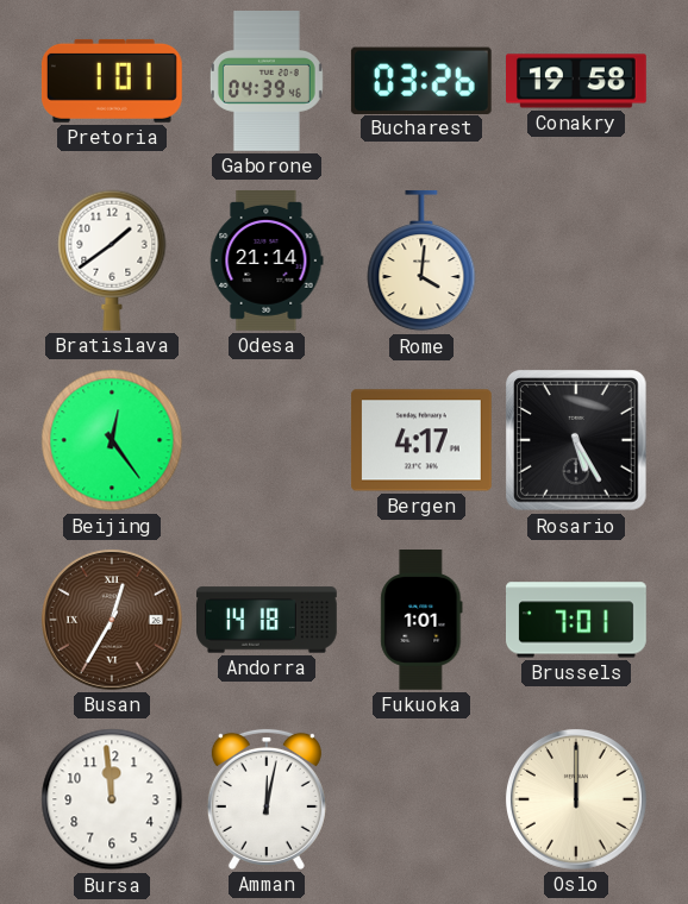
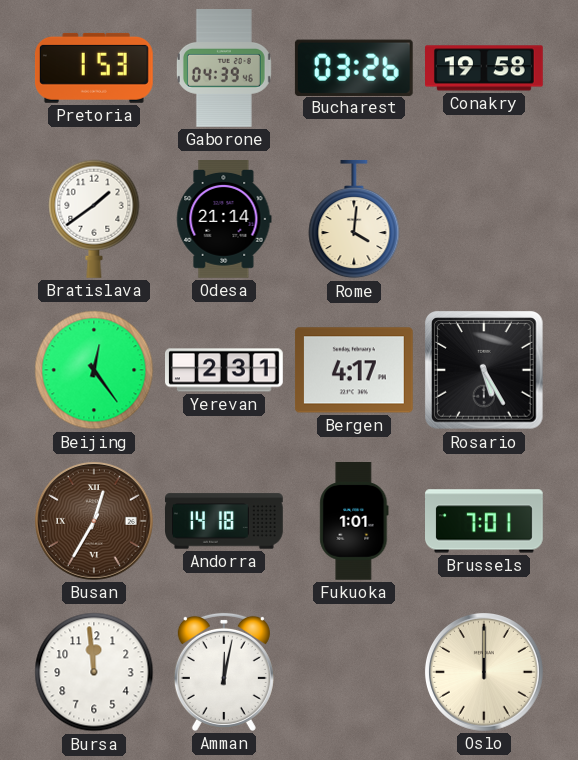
Pretoria: 1:01 -> 1:53 (94, 68)
Yerevan: none -> 2:31 (225, 370)
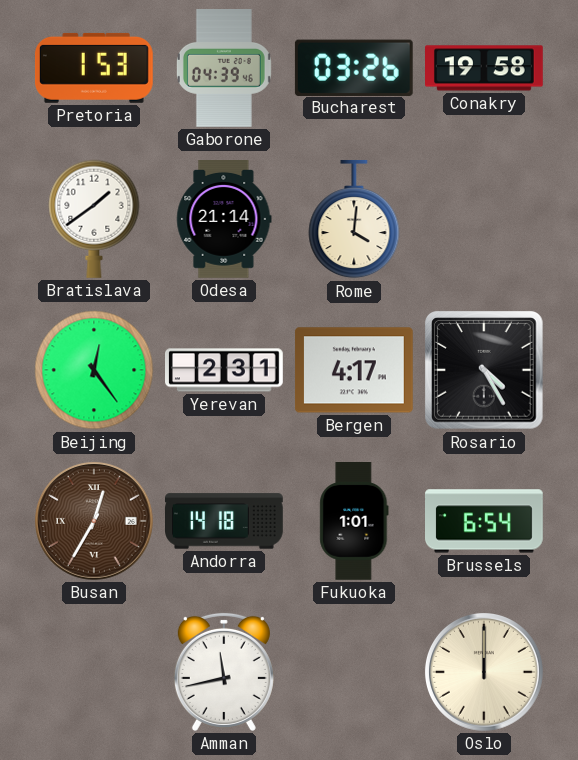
Rosario: 5:25 -> 4:25 (485, 371)
Brussels: 7:01 -> 6:54 (485, 521)
Bursa: 11:59 -> none (94, 672)
Amman: 12:02 -> 11:43 (224, 672)
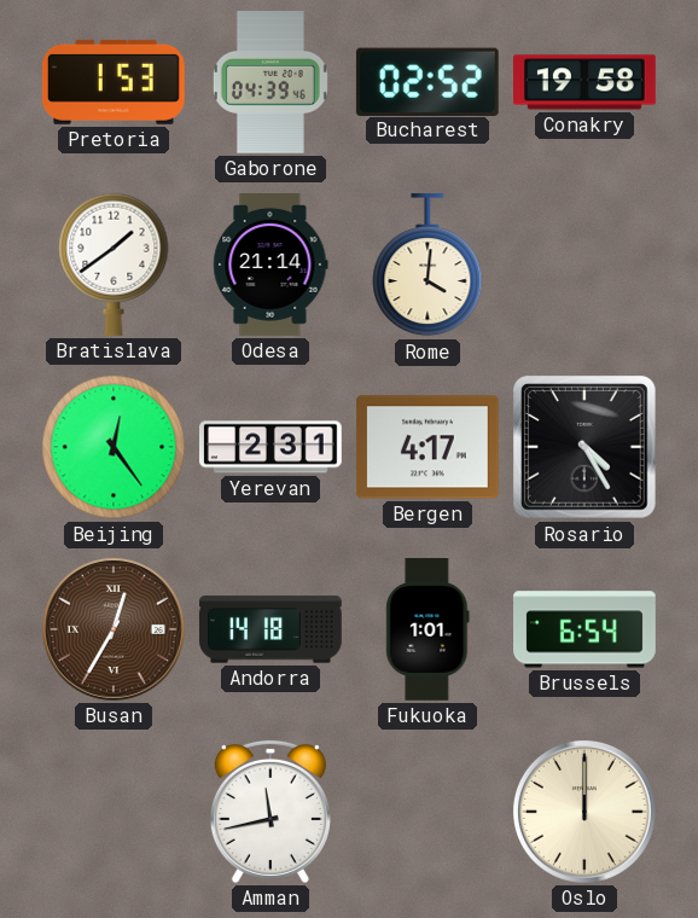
Bucharest: 03:26 -> 02:52 (427, 81)
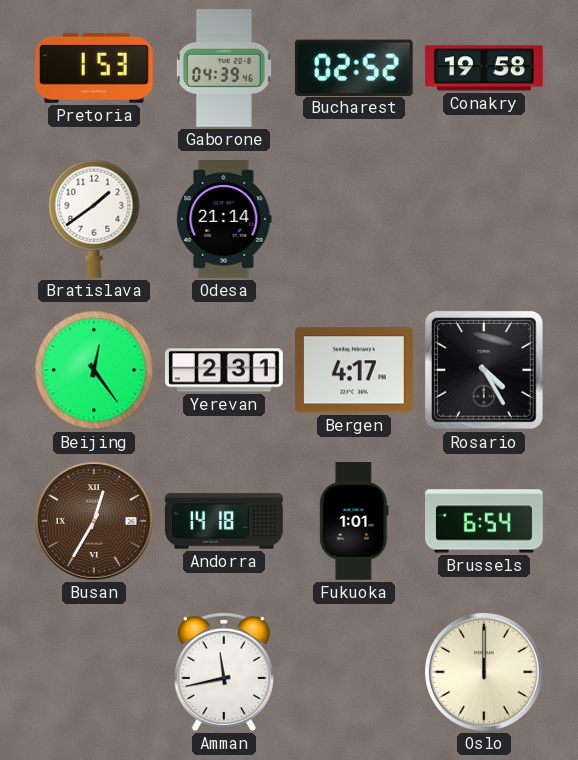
Rome: 4:01 -> none (427, 265)
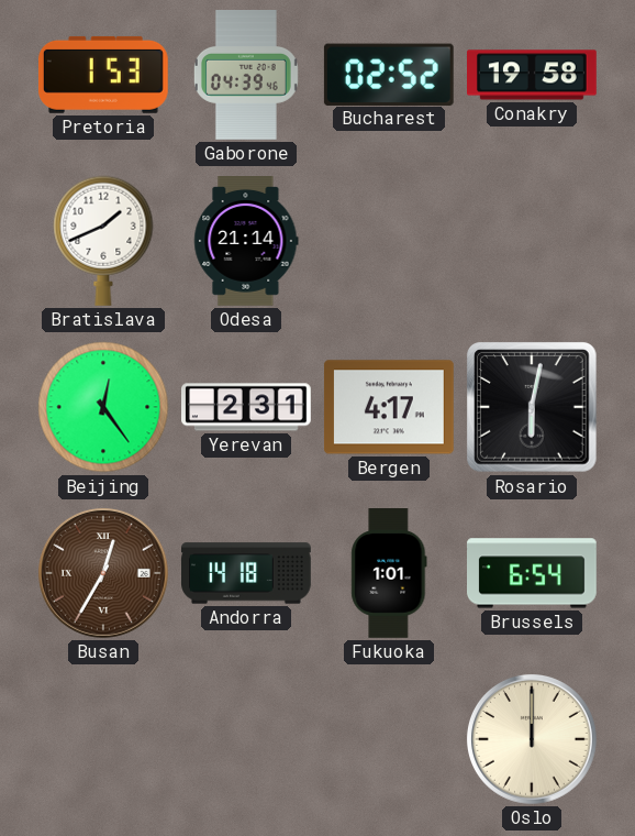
Bratislava: 1:39 -> 1:41 (103, 241)
Rosario: 4:25 -> 6:02 (533, 408)
Amman: 11:43 -> none (224, 672)
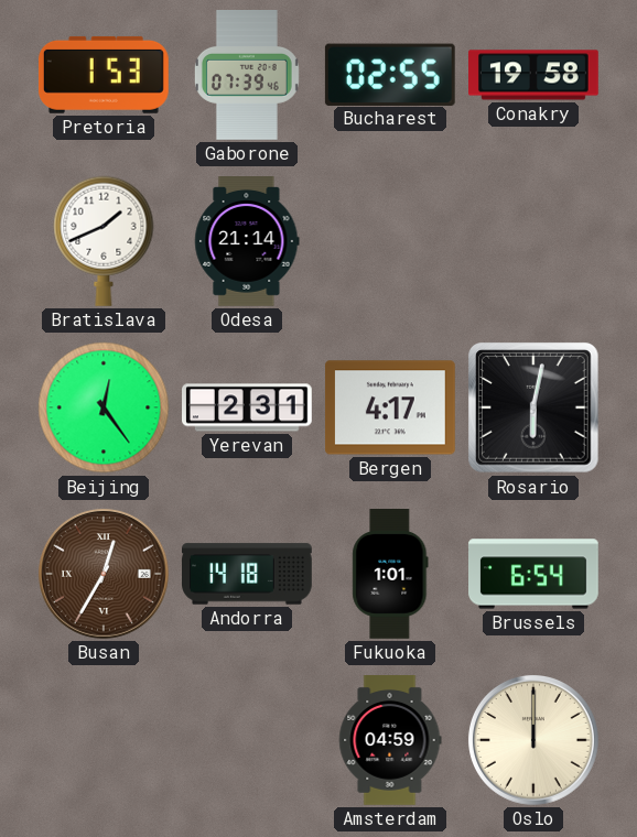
Gaborone: 04:39 -> 07:39 (247, 76)
Bucharest: 02:52 -> 02:55 (390, 74)
Amsterdam: none -> 04:59 (390, 741)
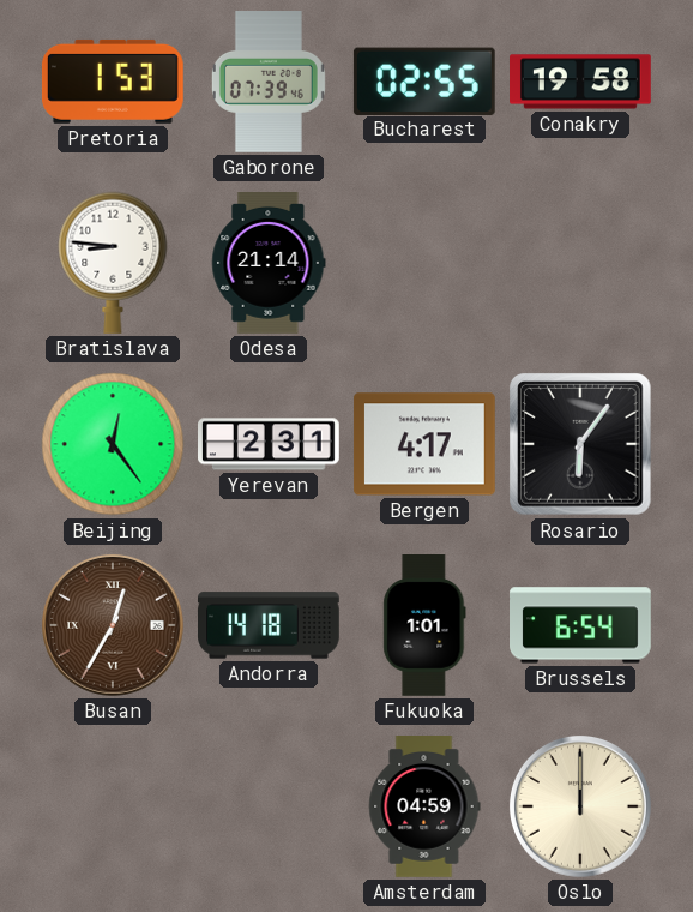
Bratislava: 1:41 -> 8:46 (113, 263)
Rosario: 6:02 -> 6:06 (581, 445)
